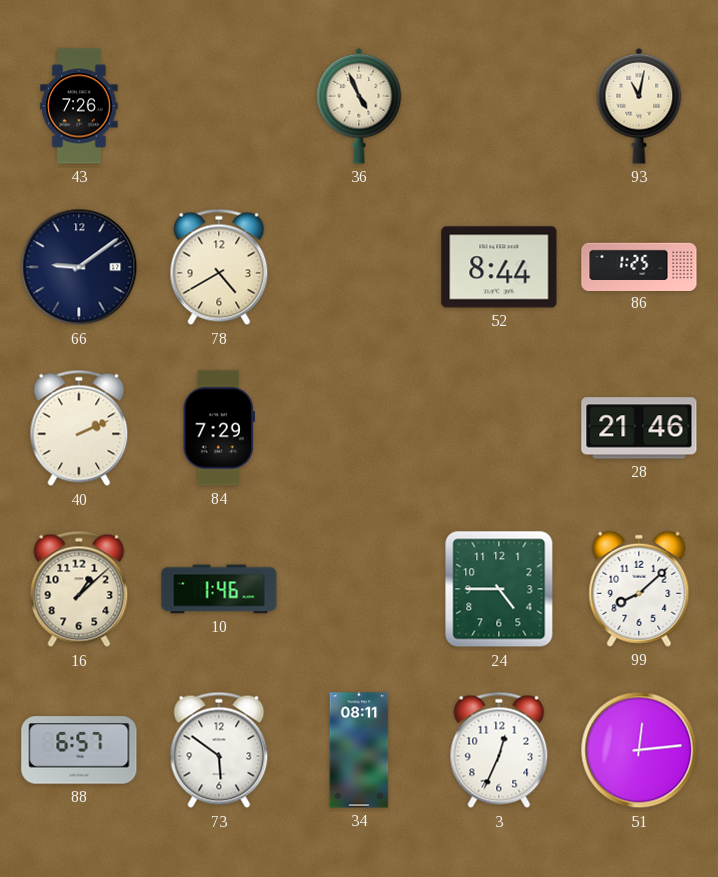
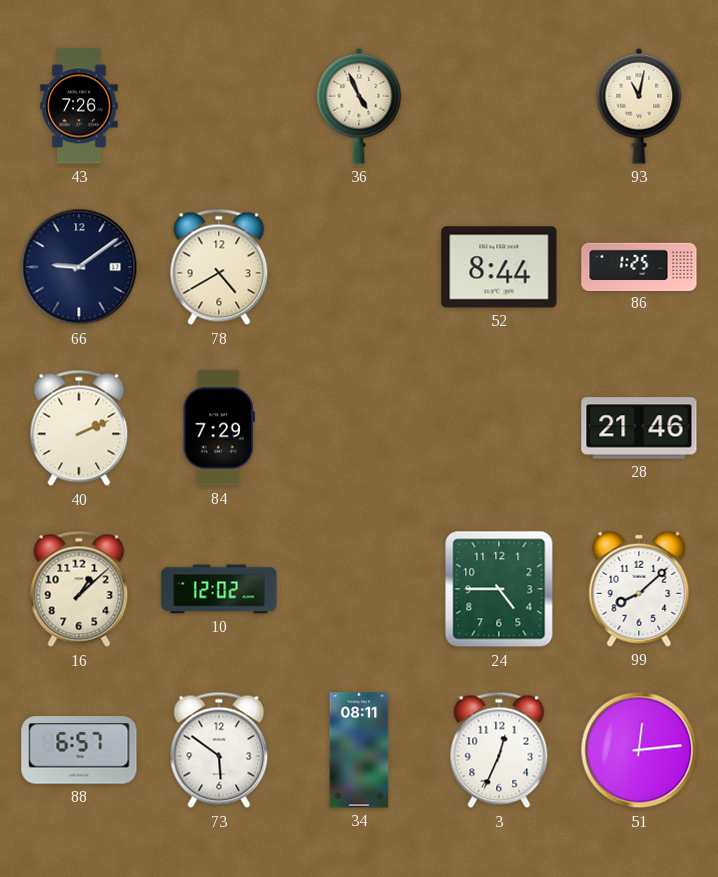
10: 1:46 -> 12:02 (219, 589)
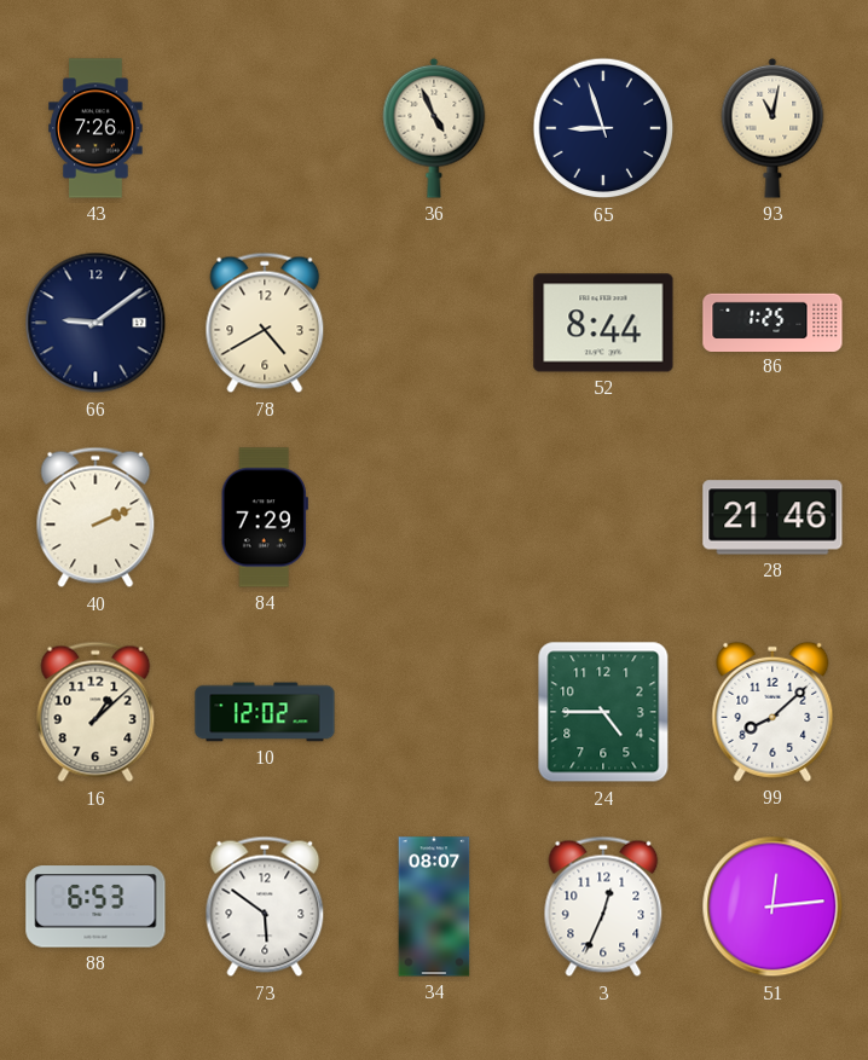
65: none -> 8:57 (603, 128)
88: 6:57 -> 6:53 (96, 906)
34: 08:11 -> 08:07 (434, 906)
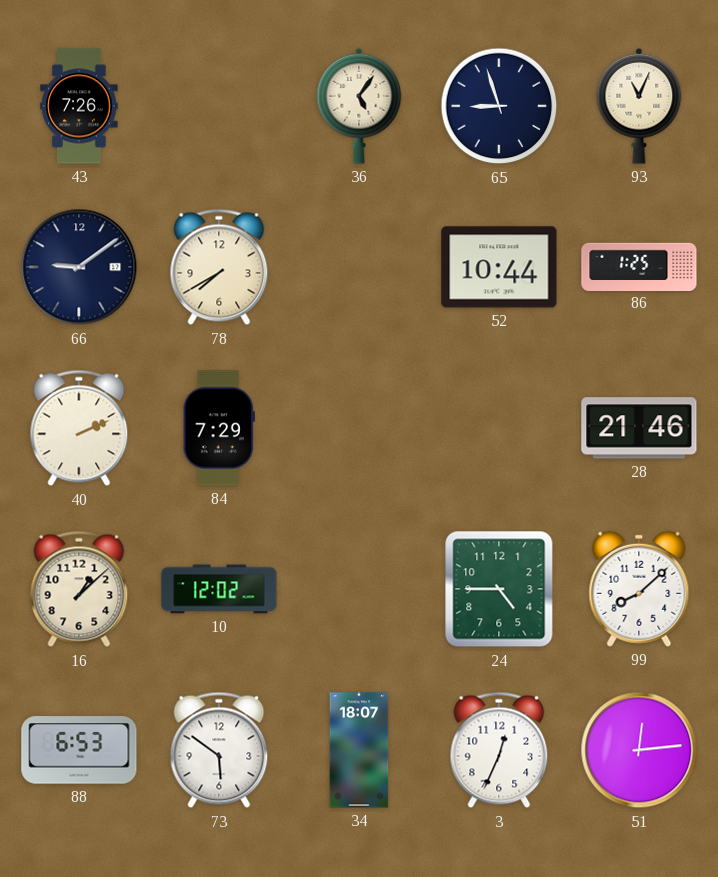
36: 4:56 -> 5:06 (359, 106)
93: 11:02 -> 11:04 (639, 106)
78: 4:40 -> 7:40 (219, 267)
52: 8:44 -> 10:44 (499, 267)
34: 08:07 -> 18:07 (359, 750)
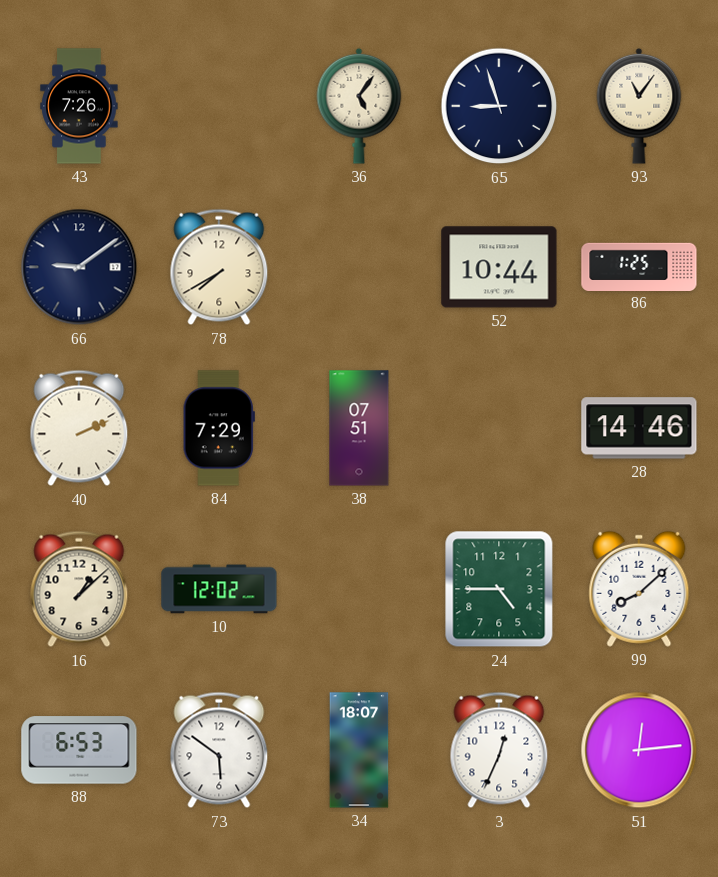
93: 11:04 -> 11:06 (639, 106)
38: none -> 07:51 (359, 428)
28: 21:46 -> 14:46 (639, 428)
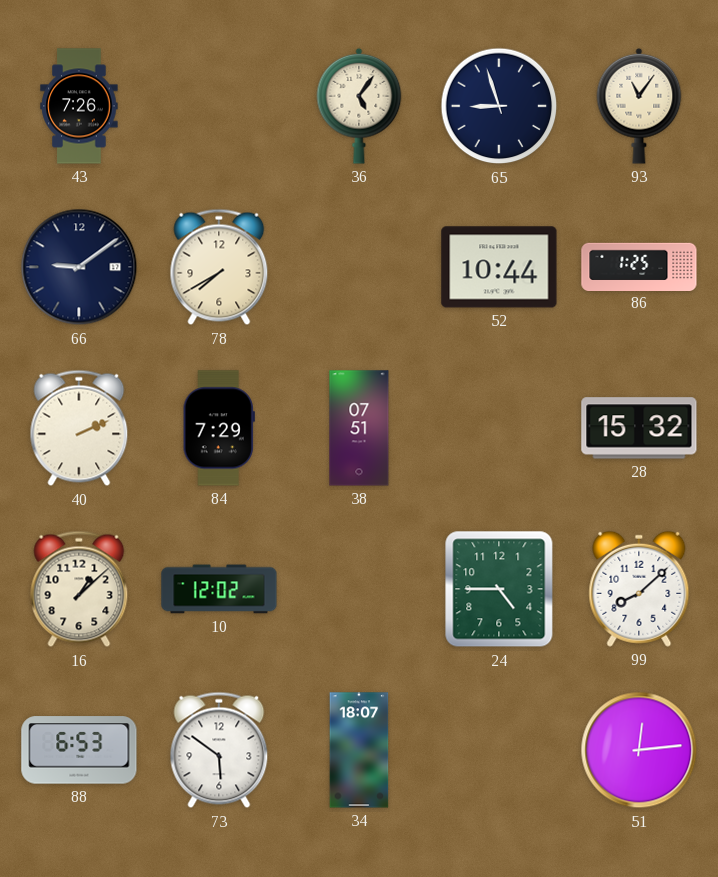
28: 14:46 -> 15:32 (639, 428)
3: 12:34 -> none (499, 750)
